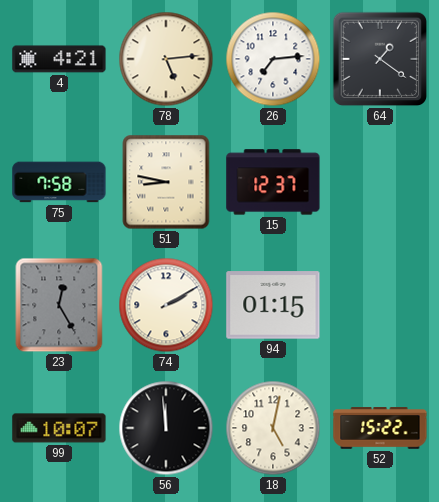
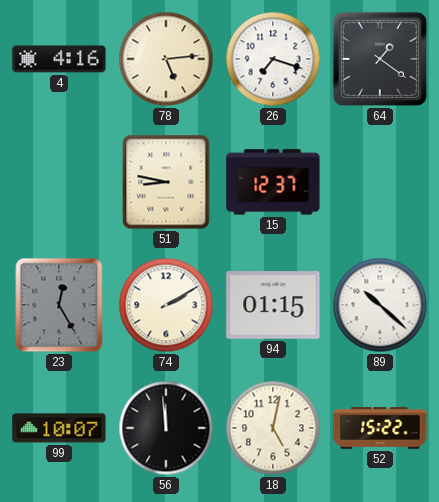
4: 4:21 -> 4:16 (59, 59)
26: 7:14 -> 7:18 (273, 59)
75: 7:58 -> none (59, 182)
89: none -> 10:22 (380, 305)
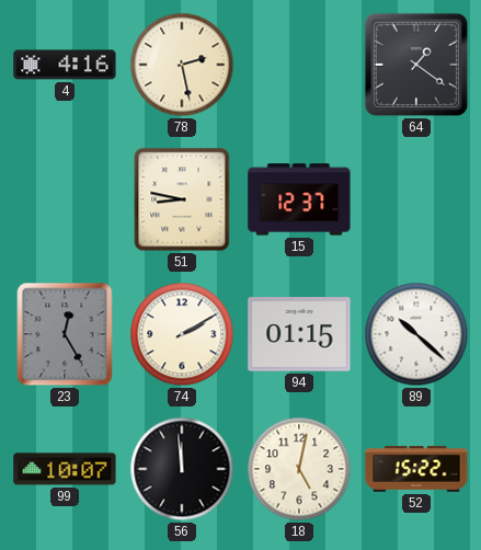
78: 5:14 -> 2:28 (182, 65)
26: 7:18 -> none (273, 59)
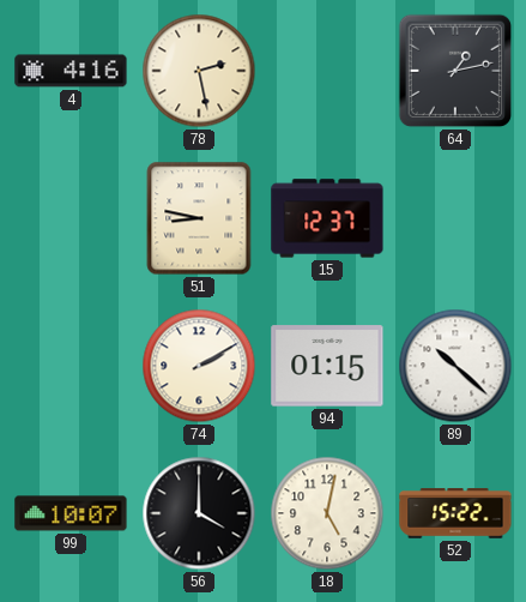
64: 1:21 -> 1:13 (455, 71)
23: 12:25 -> none (65, 334)
56: 11:59 -> 4:00 (199, 513)
